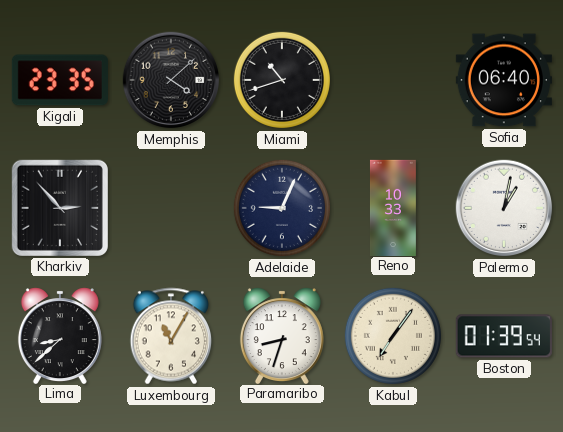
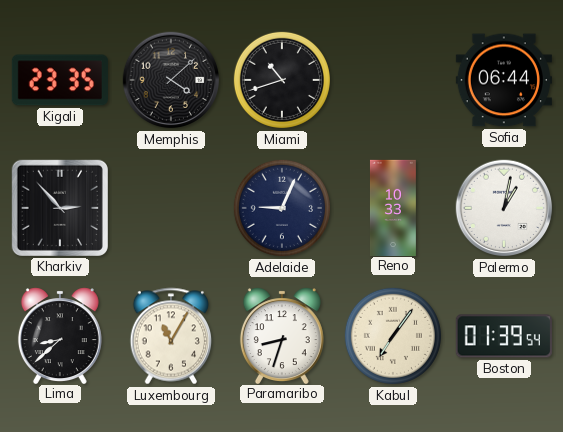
Sofia: 06:40 -> 06:44 (504, 80)
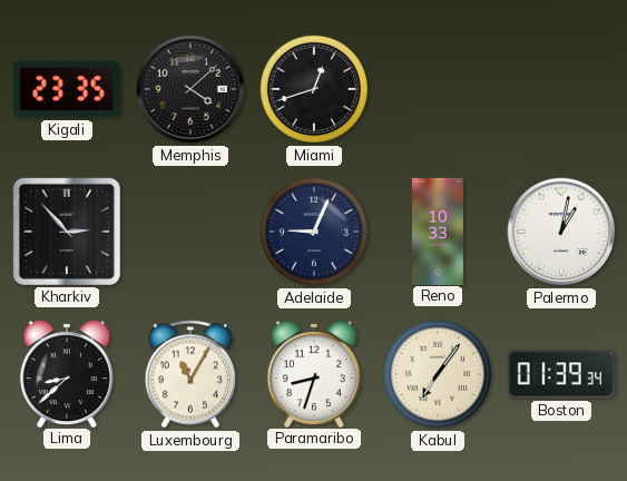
Miami: 10:42 -> 12:42 (314, 89)
Sofia: 06:44 -> none (504, 80)
Boston: 01:39:54 -> 01:39:34 (561, 374)
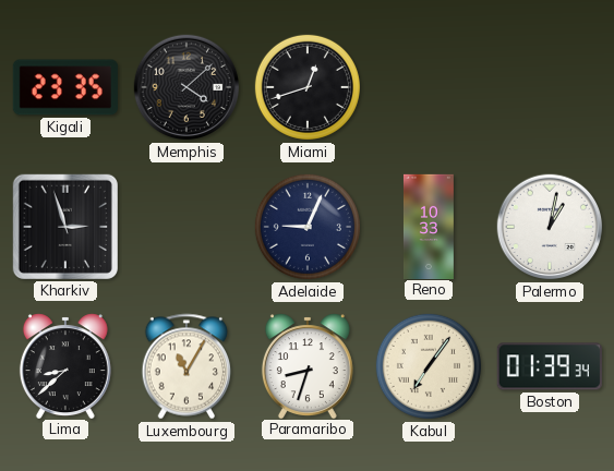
Kharkiv: 2:53 -> 2:57 (65, 227)
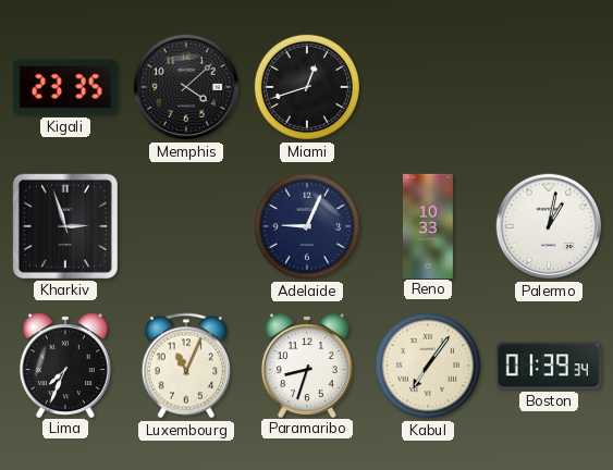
Lima: 8:38 -> 7:34 (65, 364)
Luxembourg: 11:05 -> 11:04 (186, 366)
